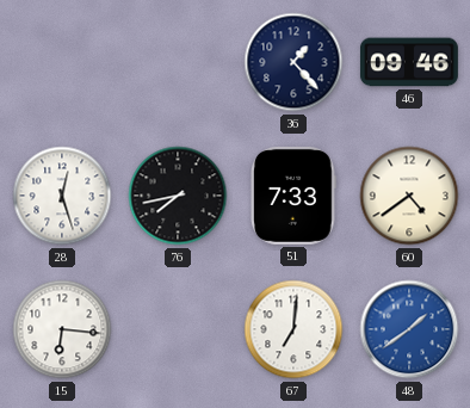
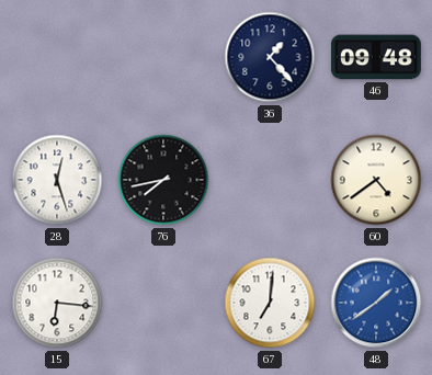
46: 09:46 -> 09:48 (376, 57)
51: 7:33 -> none (295, 196)
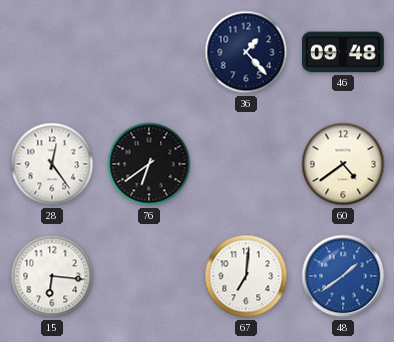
28: 12:27 -> 12:24 (52, 164)
76: 7:43 -> 6:39 (149, 164)
